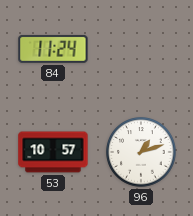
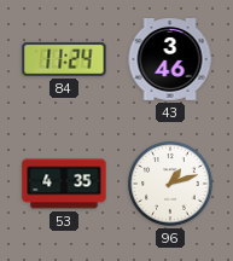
43: none -> 3:46 (170, 60)
53: 10:57 -> 4:35 (64, 184)
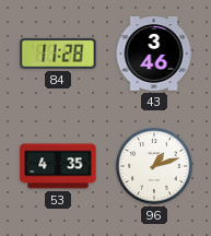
84: 11:24 -> 11:28 (58, 54)
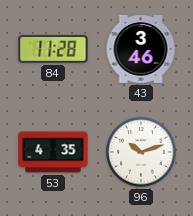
96: 1:12 -> 10:12 (141, 152)
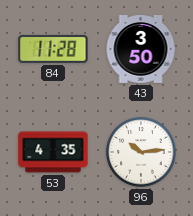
43: 3:46 -> 3:50 (141, 50)
96: 10:12 -> 10:14 (141, 152)
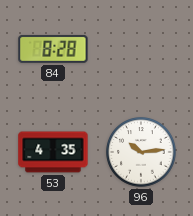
84: 11:28 -> 8:28 (53, 49)
43: 3:50 -> none (141, 50)
